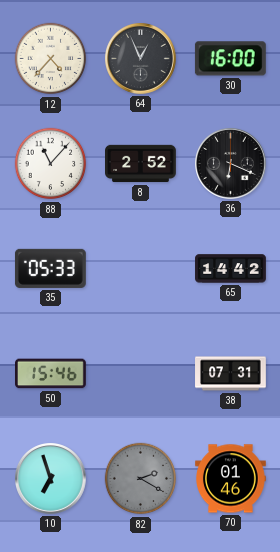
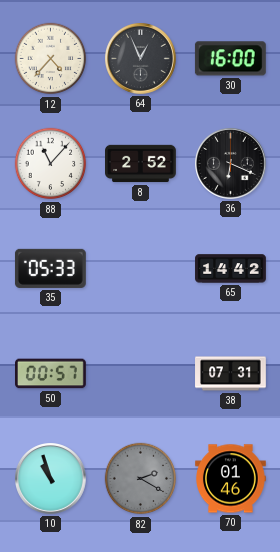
50: 15:46 -> 00:57 (51, 374)
10: 6:57 -> 10:57 (51, 479)
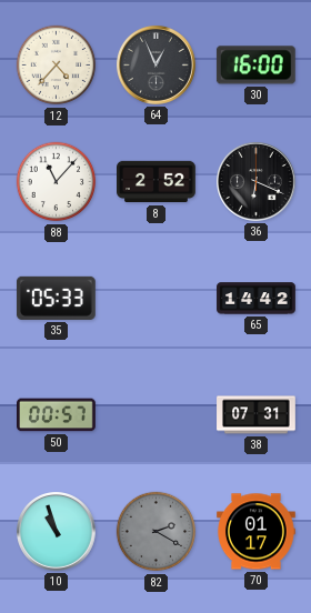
70: 01:46 -> 01:17 (257, 532)
